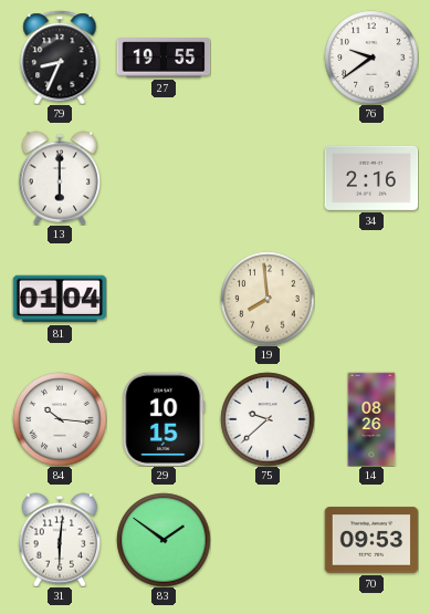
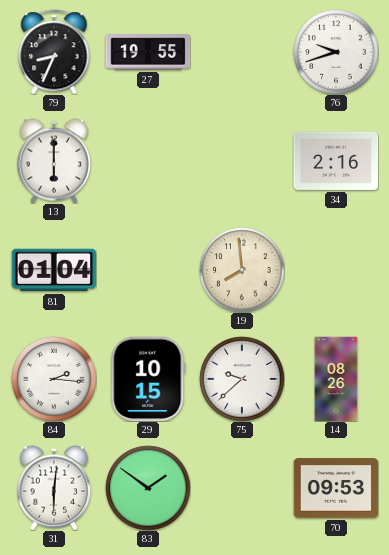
76: 9:39 -> 9:42 (336, 52)
84: 10:16 -> 2:16 (54, 379)
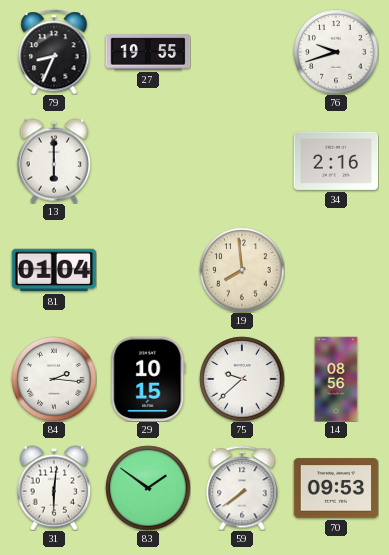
14: 08:26 -> 08:56 (336, 379)
59: none -> 7:39 (242, 488)
